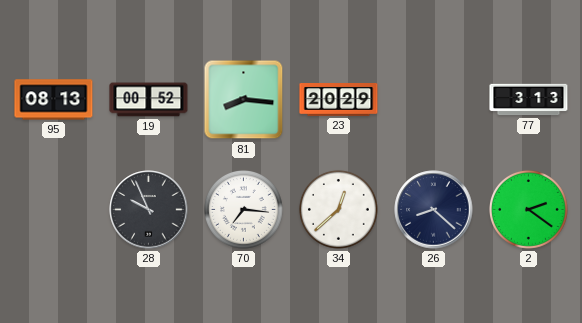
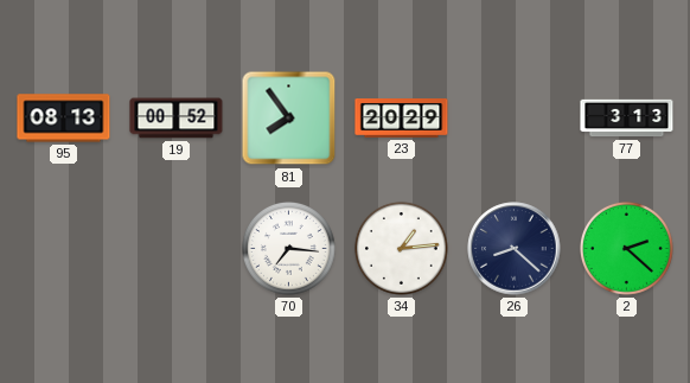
81: 8:16 -> 7:54 (289, 119)
28: 9:56 -> none (149, 210)
34: 12:38 -> 1:14 (401, 248)
2: 2:21 -> 2:22 (626, 248)
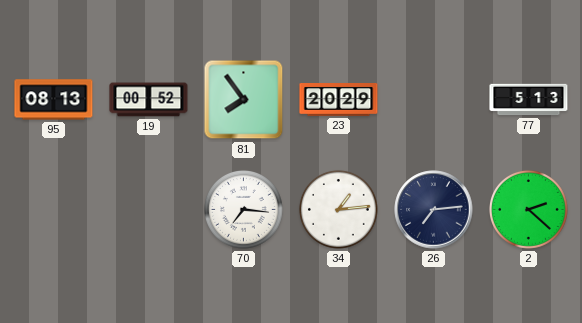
77: 3:13 -> 5:13 (529, 100)
26: 8:22 -> 7:14 (434, 210)
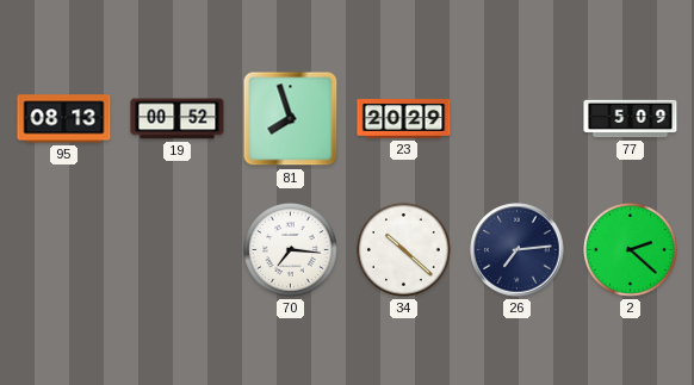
81: 7:54 -> 7:57 (291, 119)
77: 5:13 -> 5:09 (631, 119)
34: 1:14 -> 10:22 (403, 249)
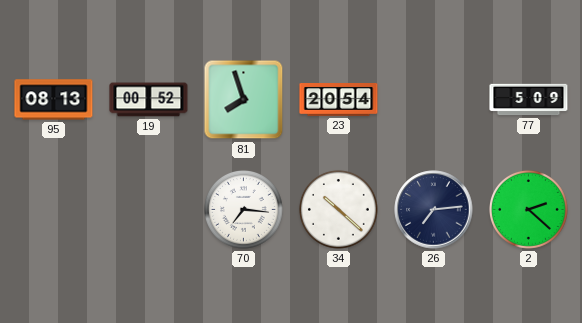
23: 20:29 -> 20:54 (339, 100)
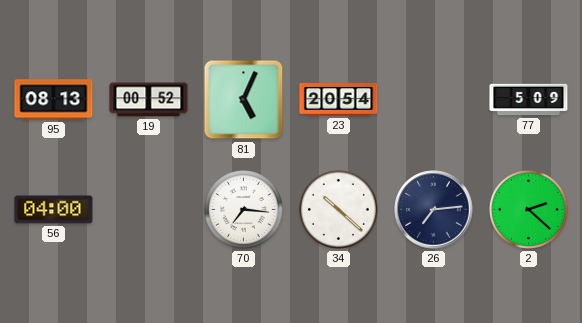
81: 7:57 -> 5:04 (244, 100)
56: none -> 04:00 (54, 210)
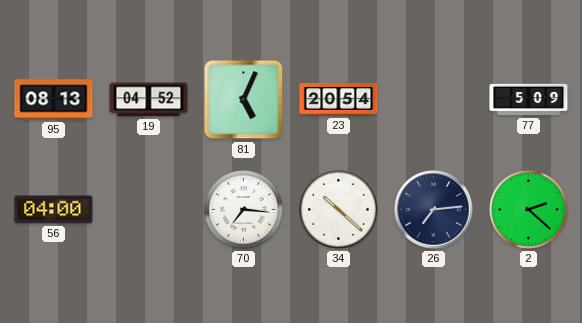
19: 00:52 -> 04:52 (149, 100)
